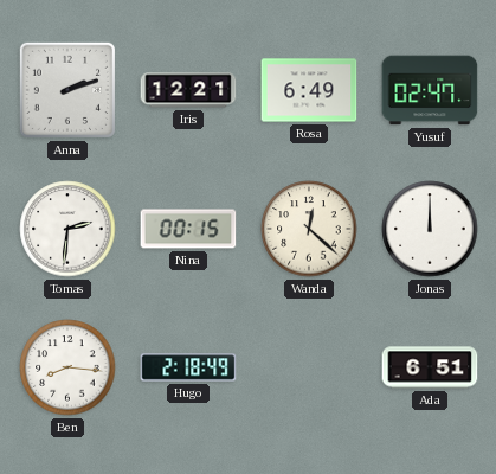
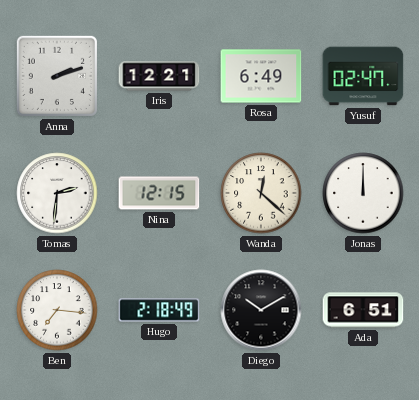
Nina: 00:15 -> 12:15 (159, 193)
Ben: 8:16 -> 7:16 (57, 310)
Diego: none -> 10:10 (261, 310)
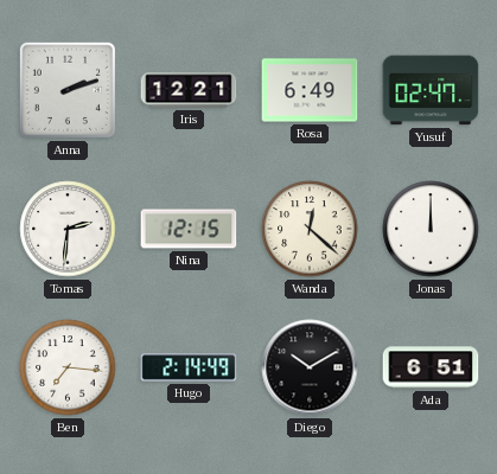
Hugo: 2:18 -> 2:14 (189, 367)
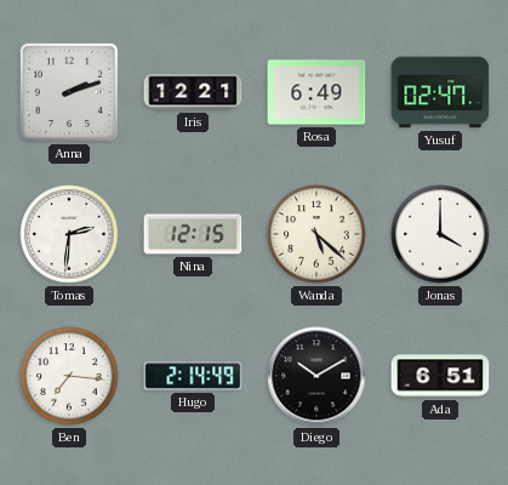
Wanda: 12:22 -> 5:22 (316, 234)
Jonas: 12:00 -> 4:00 (440, 234)
